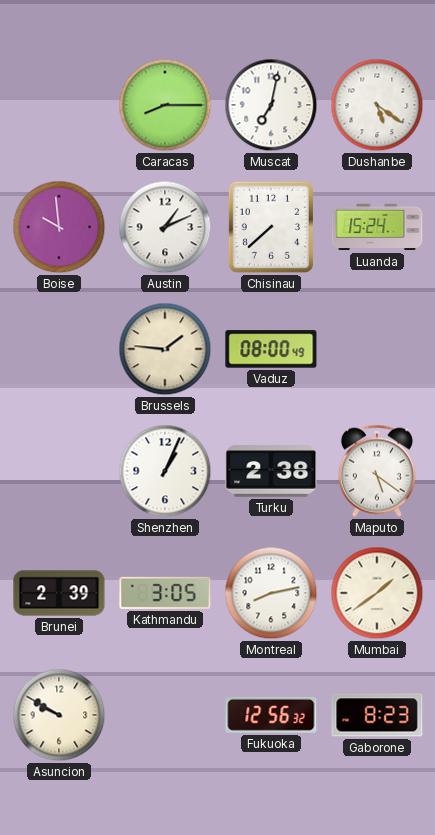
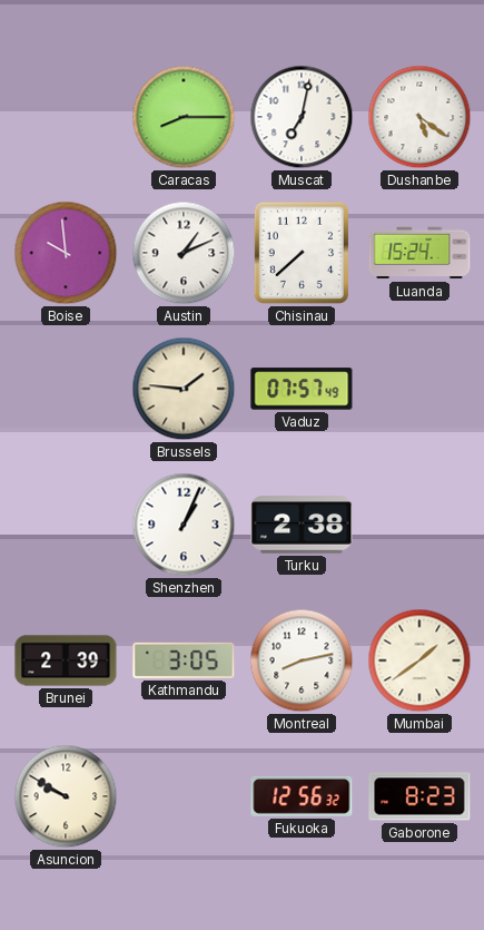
Vaduz: 08:00 -> 07:57 (302, 389)
Maputo: 5:21 -> none (377, 471)
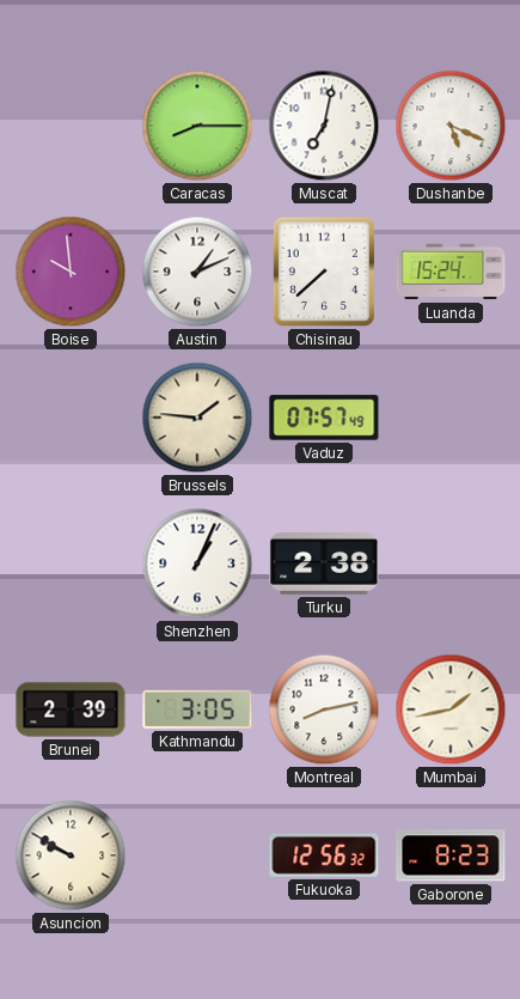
Dushanbe: 5:21 -> 5:19 (451, 126)
Mumbai: 1:39 -> 1:43 (451, 709)
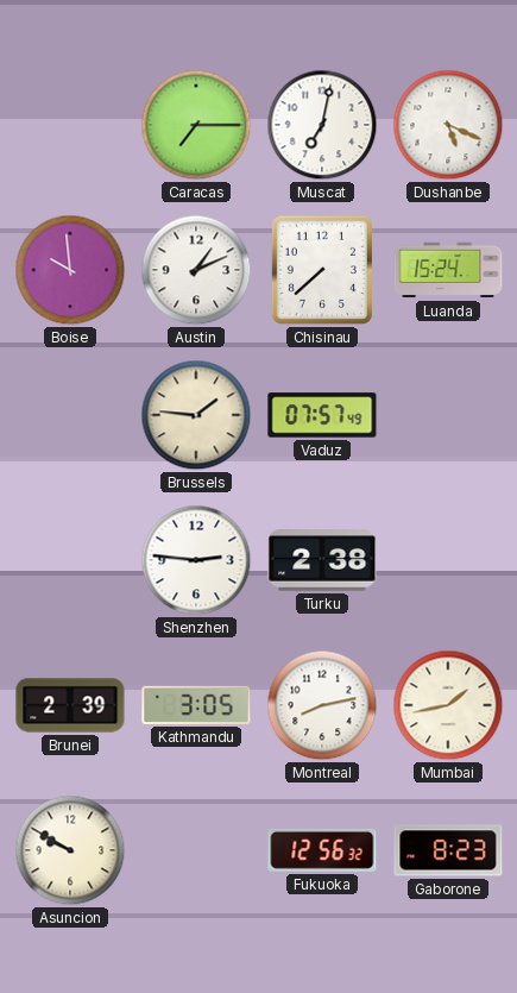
Caracas: 8:15 -> 7:15 (196, 125)
Shenzhen: 1:04 -> 2:46 (196, 560)
